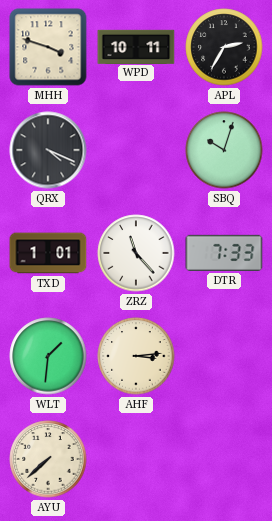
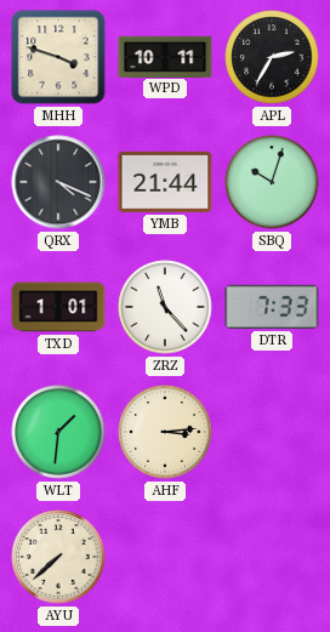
YMB: none -> 21:44 (165, 182)
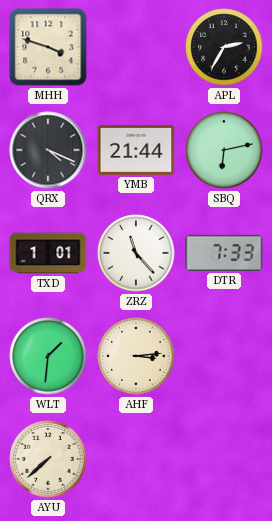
WPD: 10:11 -> none (165, 56)
SBQ: 10:03 -> 6:13 (224, 150)
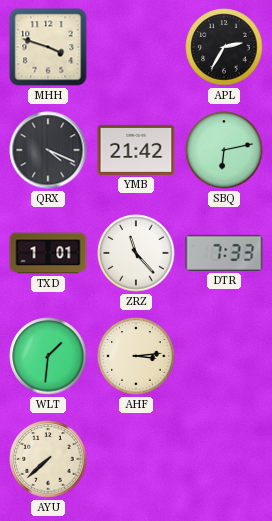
YMB: 21:44 -> 21:42 (136, 150)
